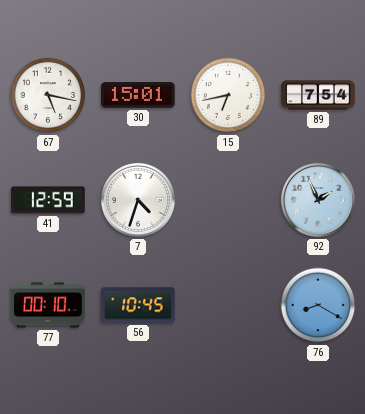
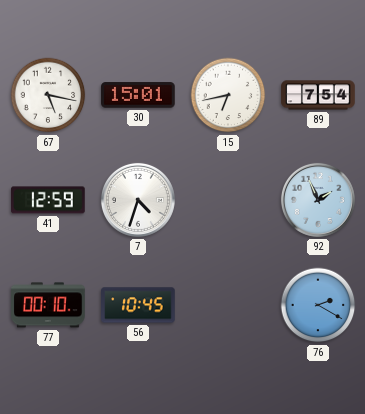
76: 8:20 -> 2:20 (318, 305)
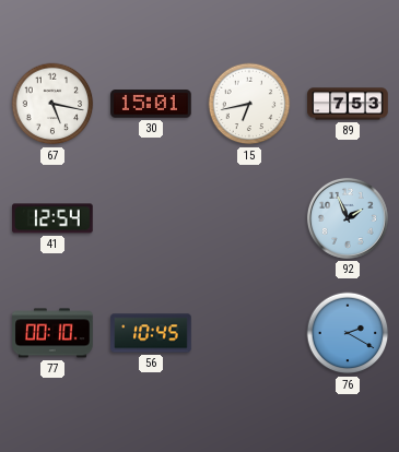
89: 7:54 -> 7:53 (348, 104)
41: 12:59 -> 12:54 (54, 218)
7: 4:33 -> none (138, 200)
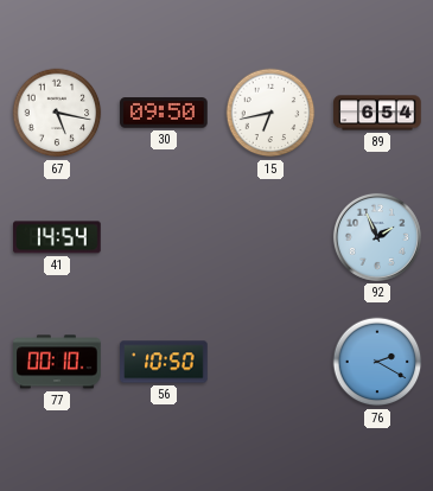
30: 15:01 -> 09:50 (164, 113)
89: 7:53 -> 6:54 (377, 113)
41: 12:54 -> 14:54 (58, 237)
56: 10:45 -> 10:50 (164, 362)
